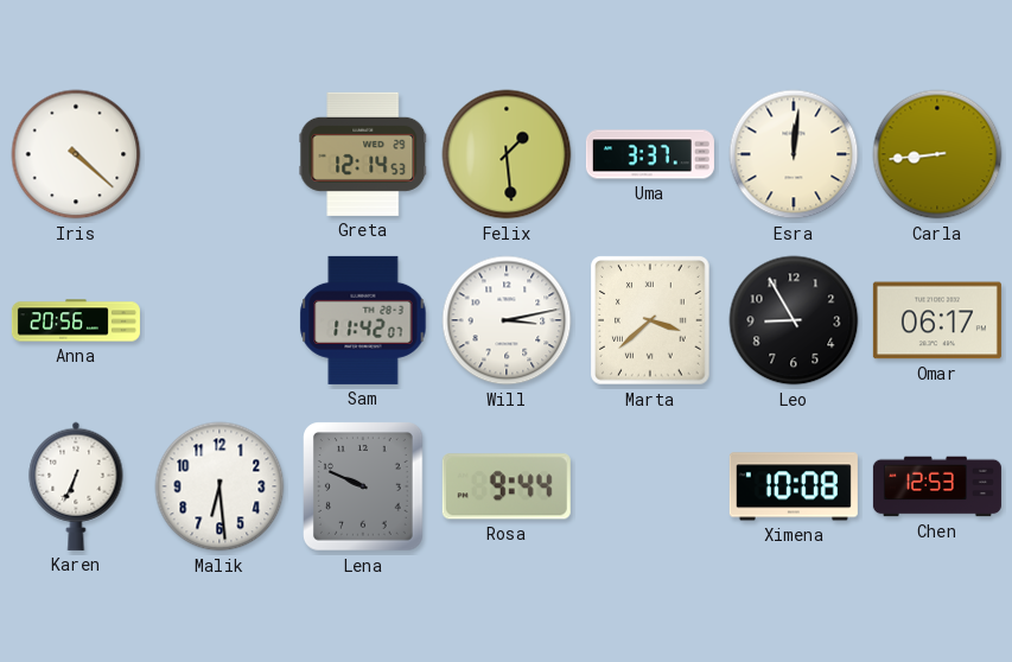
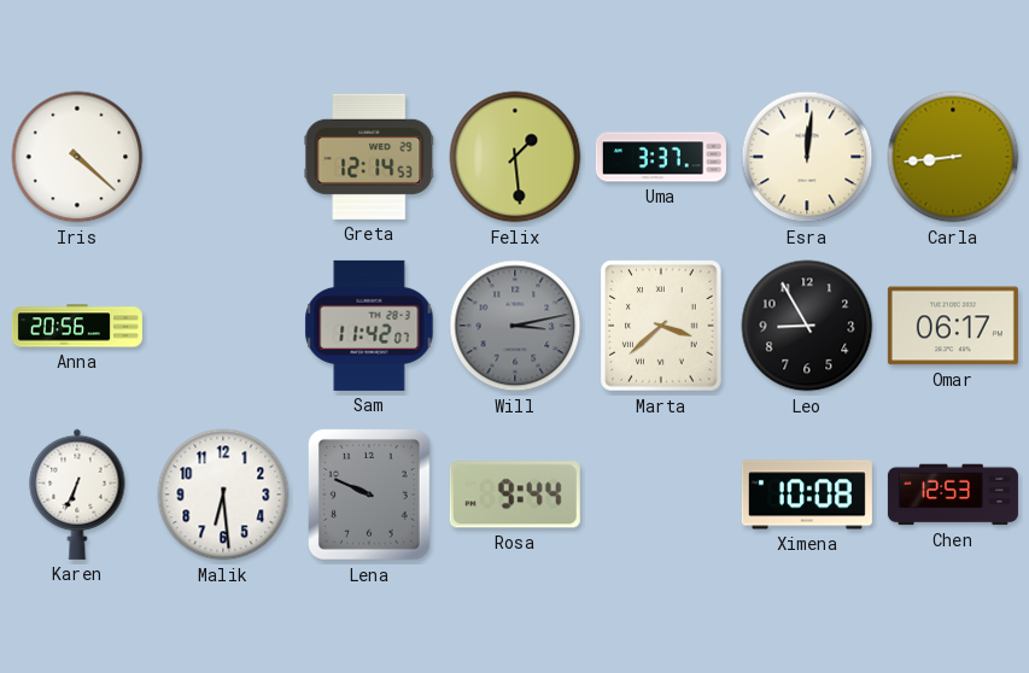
Will dial: white -> grey (515, 326)
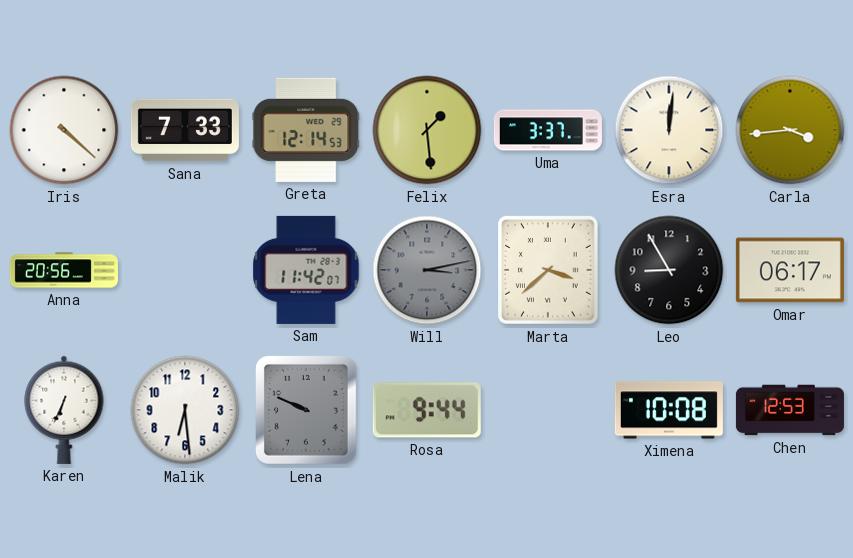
Sana: none -> 7:33 (185, 130)
Carla: 8:44 -> 3:44 (790, 130)
